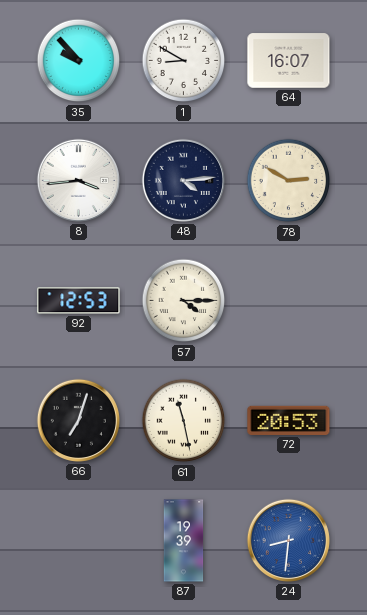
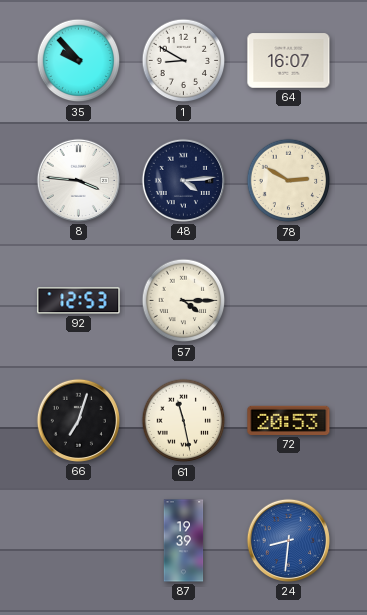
8: 3:44 -> 3:46 (78, 180)
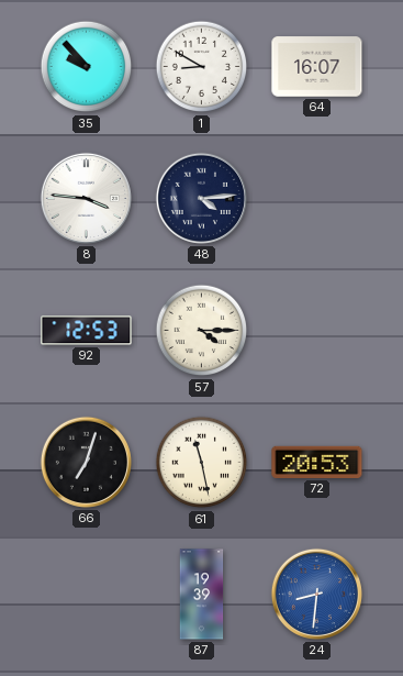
78: 2:50 -> none (289, 181)
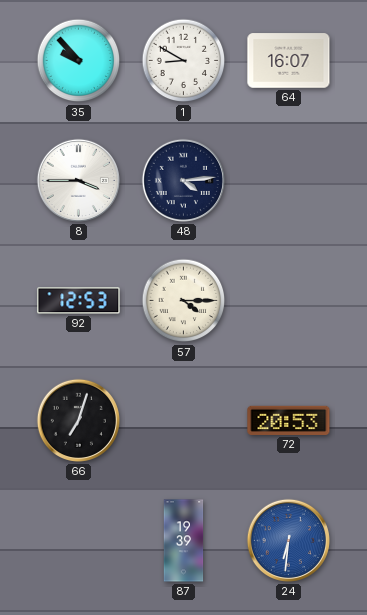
8: 3:46 -> 3:45 (78, 180)
61: 11:28 -> none (202, 463)
24: 8:31 -> 6:31 (288, 540)
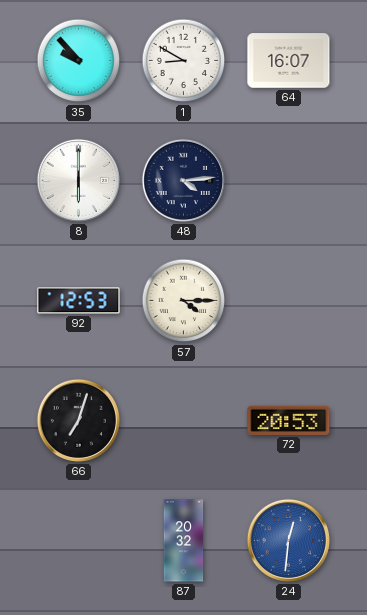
8: 3:45 -> 6:00 (78, 180)
87: 19:39 -> 20:32 (184, 541)
24: 6:31 -> 12:31 (288, 540)
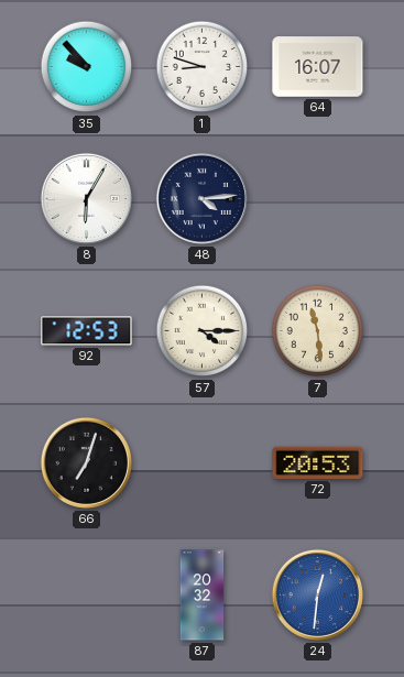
1: 8:50 -> 8:48 (203, 67)
8: 6:00 -> 6:05 (86, 198)
7: none -> 11:29 (318, 331)
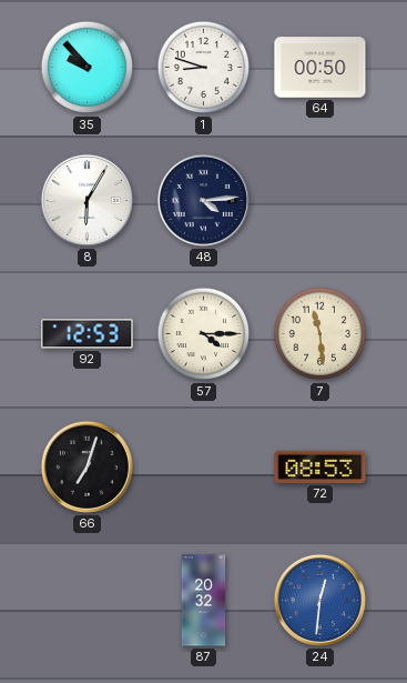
64: 16:07 -> 00:50 (320, 68)
72: 20:53 -> 08:53 (320, 466)
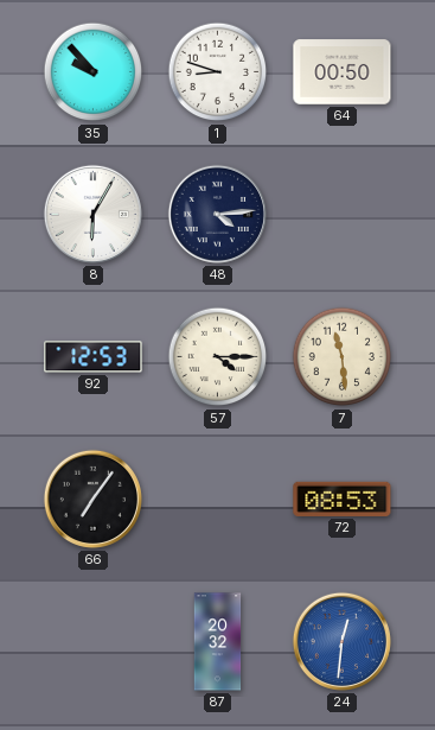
66: 7:03 -> 7:06 (92, 499)
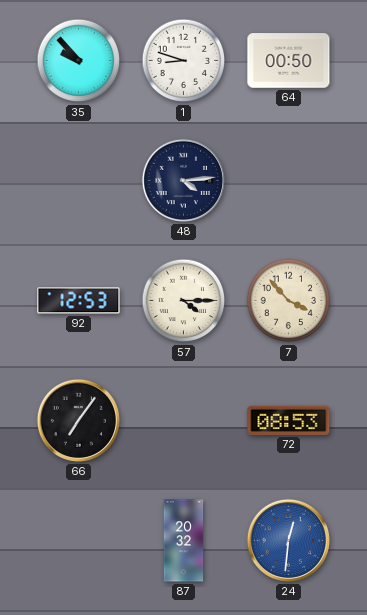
8: 6:05 -> none (92, 214)
7: 11:29 -> 3:53 (289, 301)
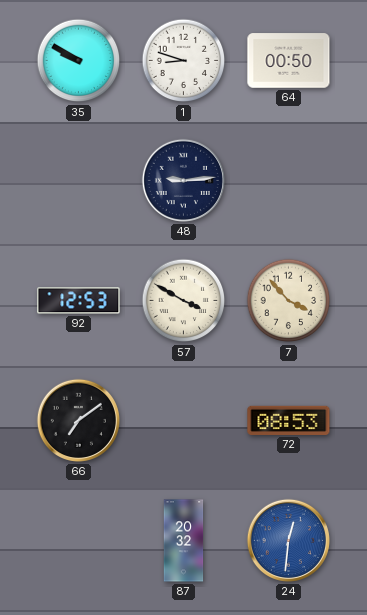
35: 9:53 -> 9:50 (79, 61)
48: 4:14 -> 9:14 (183, 180)
57: 4:15 -> 3:50 (184, 301)
66: 7:06 -> 7:09 (78, 420)
